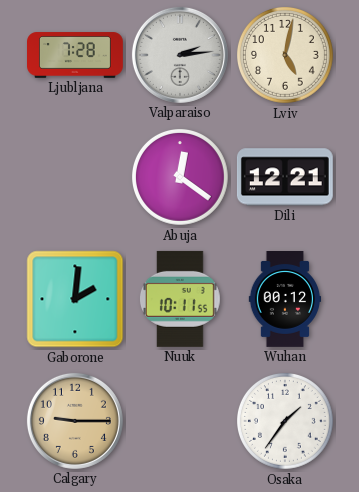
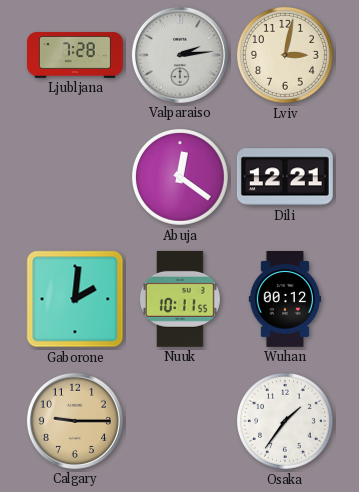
Lviv: 5:02 -> 3:02 (286, 56)
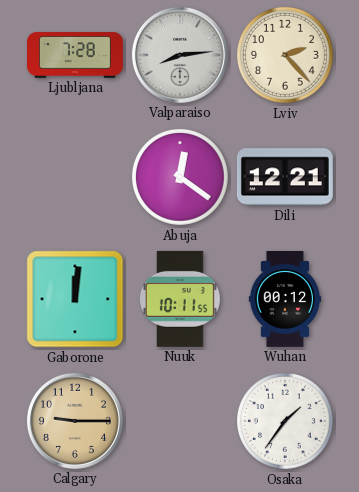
Valparaiso: 2:14 -> 8:14 (180, 55)
Lviv: 3:02 -> 2:23 (286, 56)
Gaborone: 2:01 -> 12:01 (75, 299)
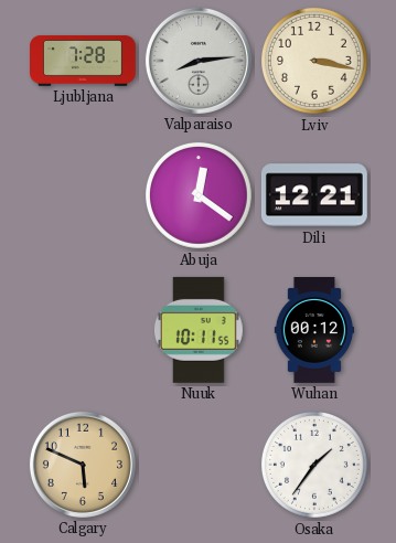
Lviv: 2:23 -> 3:17 (315, 62)
Gaborone: 12:01 -> none (75, 299)
Calgary: 9:15 -> 5:49 (83, 465)
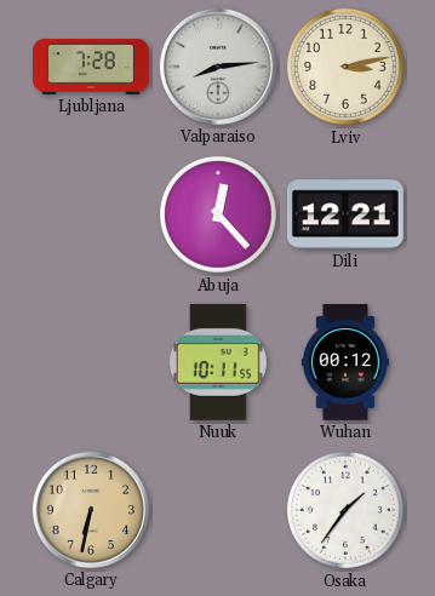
Lviv: 3:17 -> 3:13 (347, 68)
Abuja: 12:21 -> 12:23 (219, 216)
Calgary: 5:49 -> 6:32 (91, 510)
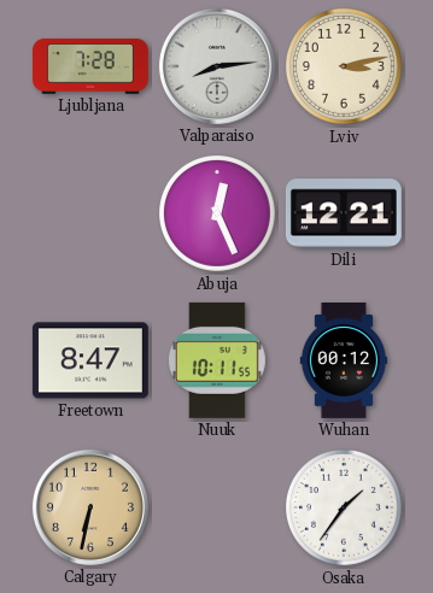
Abuja: 12:23 -> 12:26 (218, 215)
Freetown: none -> 8:47 (90, 360)
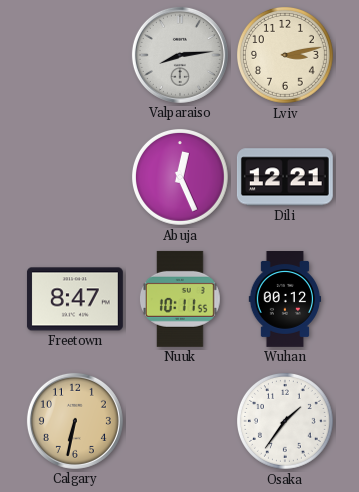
Ljubljana: 7:28 -> none (92, 66)
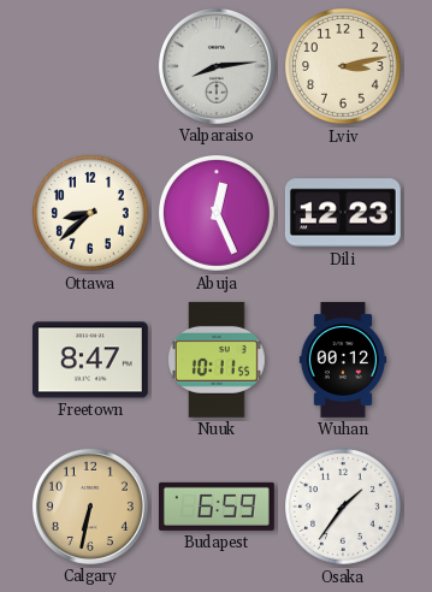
Ottawa: none -> 8:38 (91, 214)
Dili: 12:21 -> 12:23 (343, 213)
Budapest: none -> 6:59 (217, 507)
